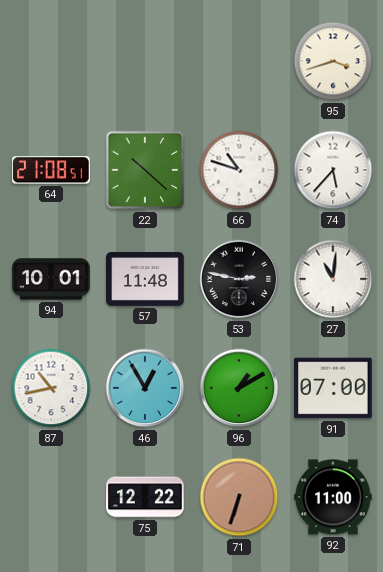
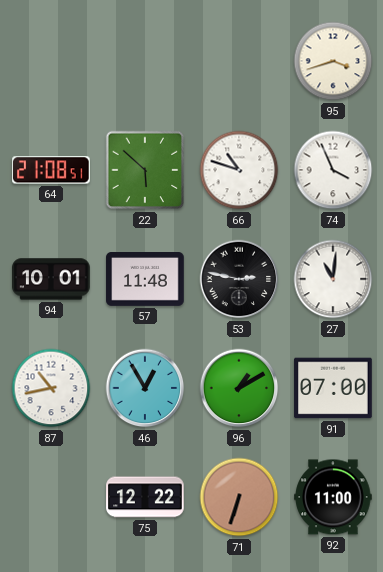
22: 10:22 -> 5:52 (145, 170)
74: 5:37 -> 3:56 (333, 170)
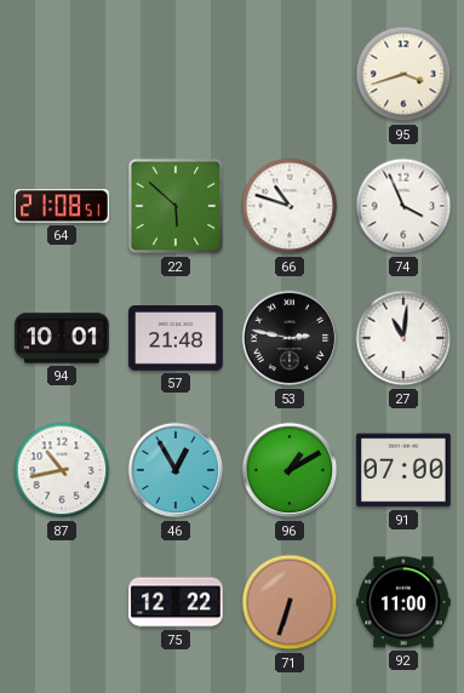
57: 11:48 -> 21:48 (176, 339)
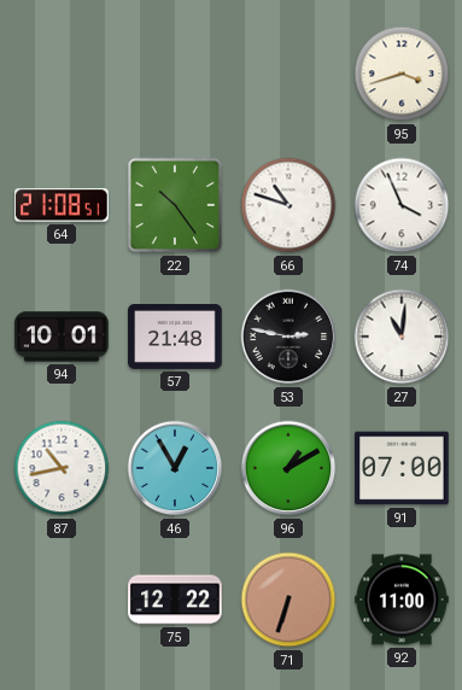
22: 5:52 -> 10:24 (175, 205)
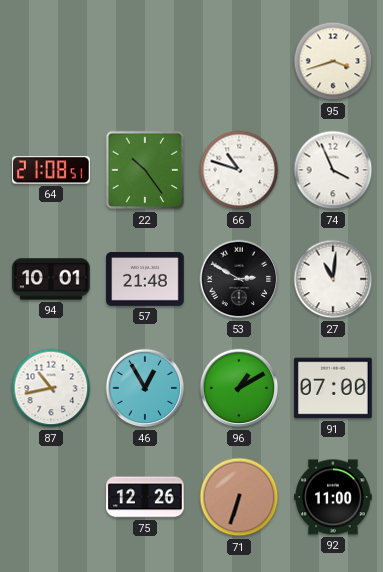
53: 2:47 -> 2:50 (239, 279)
75: 12:22 -> 12:26 (145, 497)
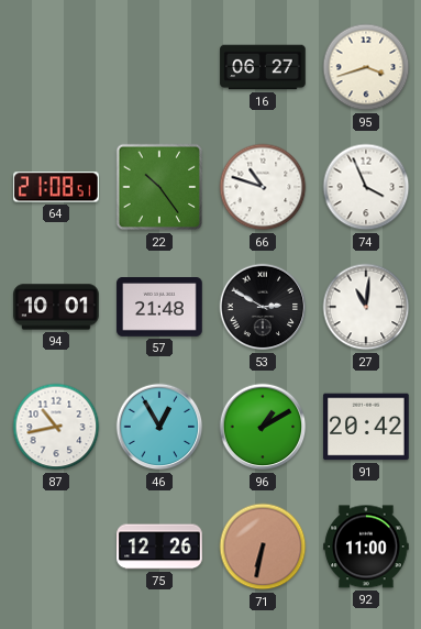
16: none -> 06:27 (263, 67)
91: 07:00 -> 20:42 (366, 427)
71: 6:33 -> 6:32 (263, 547)
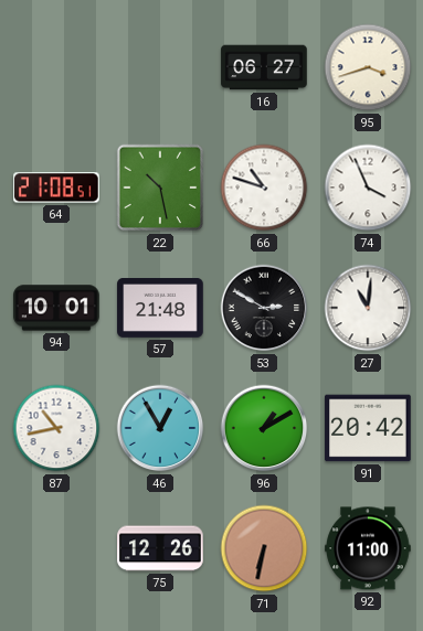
22: 10:24 -> 10:28 (160, 188)
